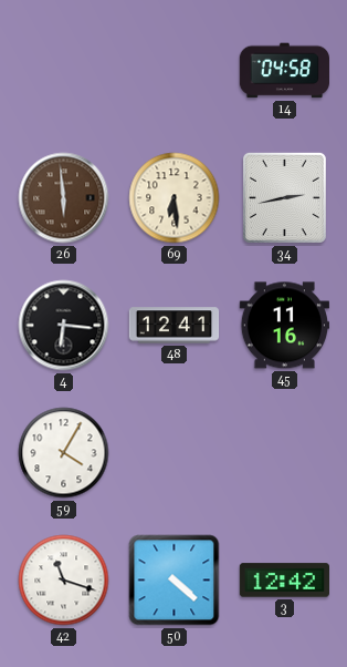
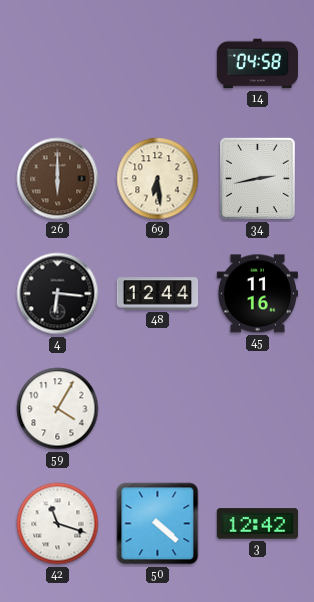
26: 5:59 -> 6:00 (58, 179)
48: 12:41 -> 12:44 (158, 294)
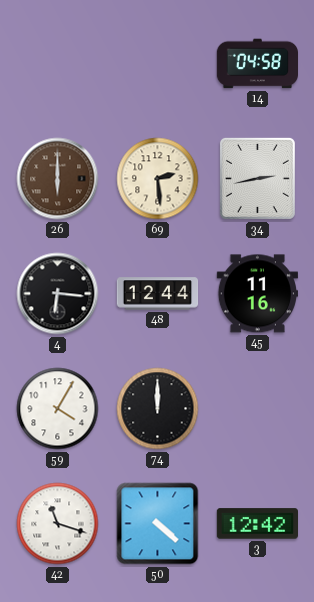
69: 6:29 -> 2:29 (158, 179)
74: none -> 12:00 (158, 409)
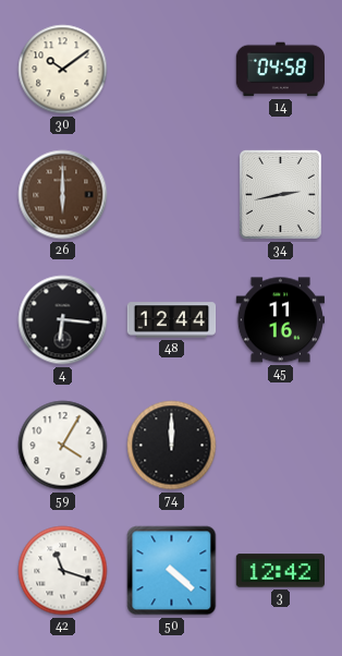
30: none -> 10:09 (63, 70)
69: 2:29 -> none (158, 179)
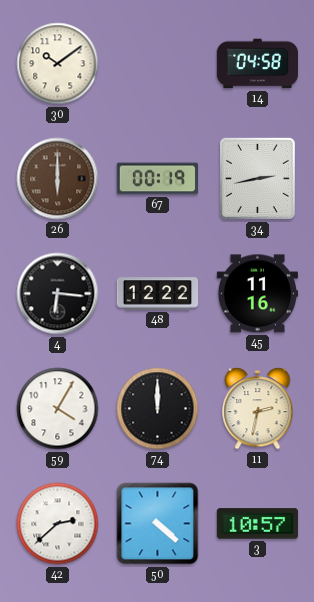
67: none -> 00:19 (158, 179)
48: 12:44 -> 12:22 (158, 294)
11: none -> 2:32 (258, 409)
42: 11:18 -> 2:38 (58, 524)
3: 12:42 -> 10:57 (257, 524)
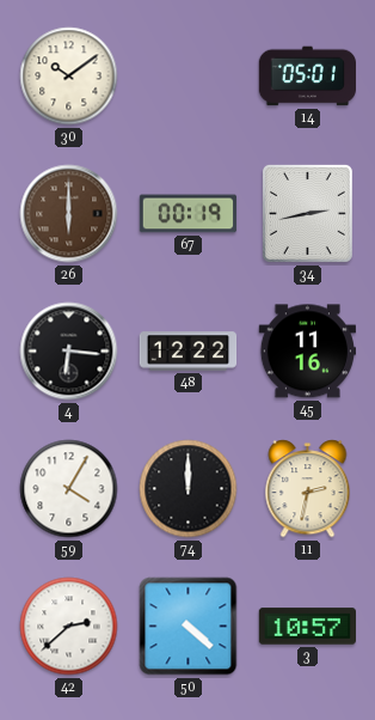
14: 04:58 -> 05:01 (308, 77)
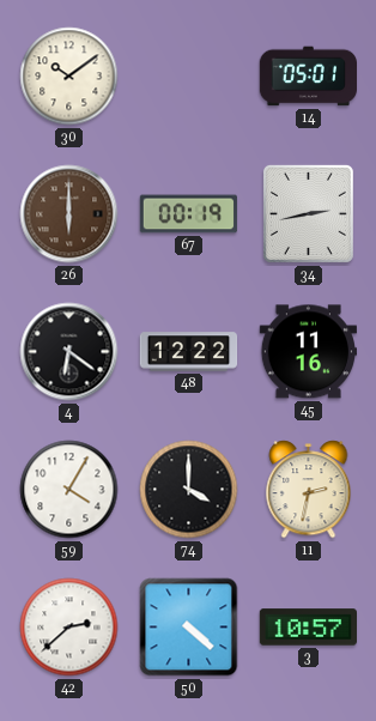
4: 6:16 -> 6:21 (69, 352)
74: 12:00 -> 4:00 (189, 490)
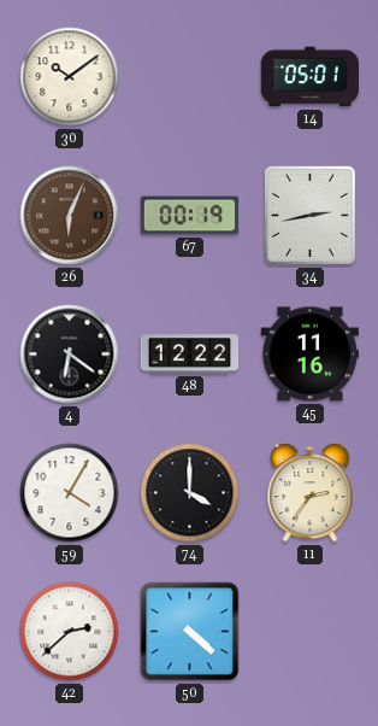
26: 6:00 -> 6:04 (70, 216)
11: 2:32 -> 2:36 (311, 493)
3: 10:57 -> none (308, 628)
